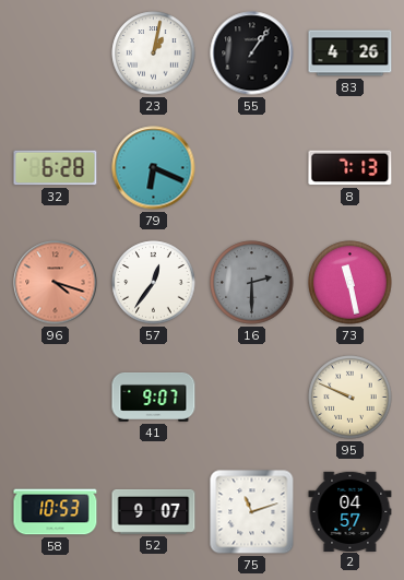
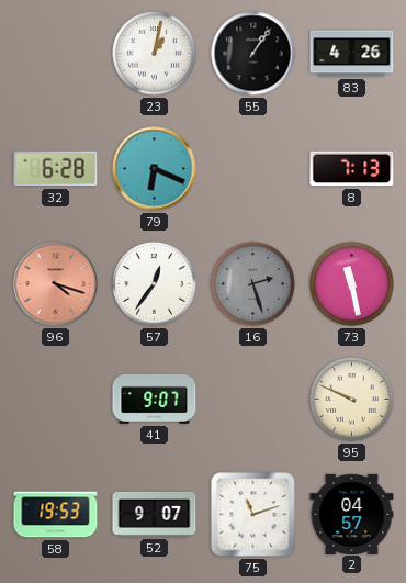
16: 2:30 -> 2:27 (253, 284)
58: 10:53 -> 19:53 (56, 515)
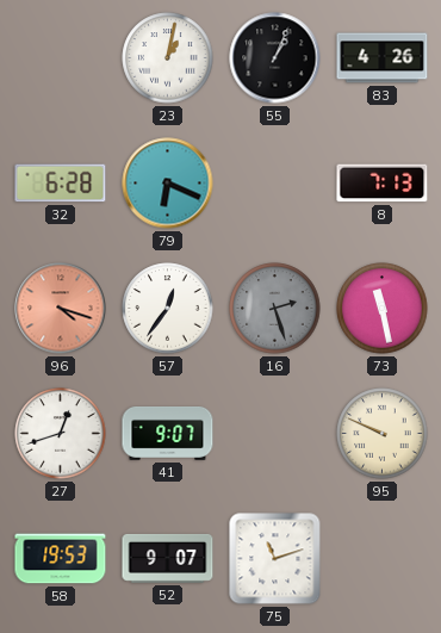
55: 1:06 -> 1:04 (275, 58)
27: none -> 12:42 (61, 434)
2: 04:57 -> none (352, 514)
